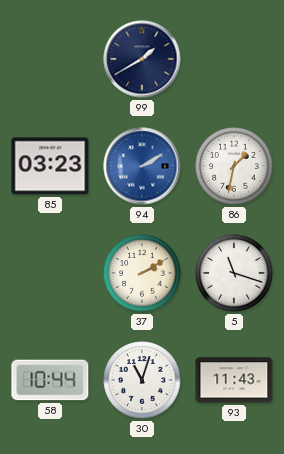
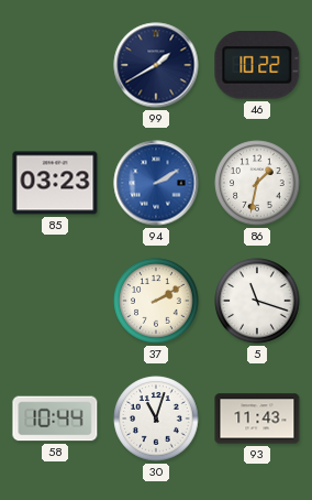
46: none -> 10:22 (257, 65)
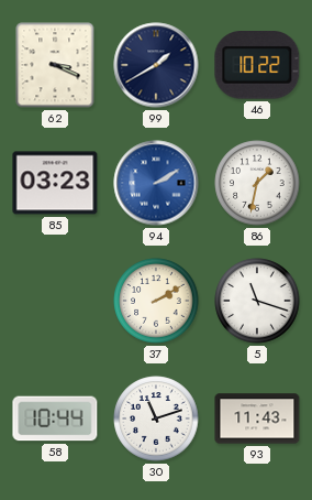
62: none -> 3:19 (55, 65)
30: 11:03 -> 11:12 (156, 419)
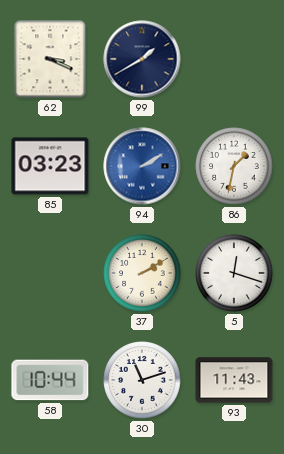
46: 10:22 -> none (257, 65)
5: 11:18 -> 12:18 (234, 273)
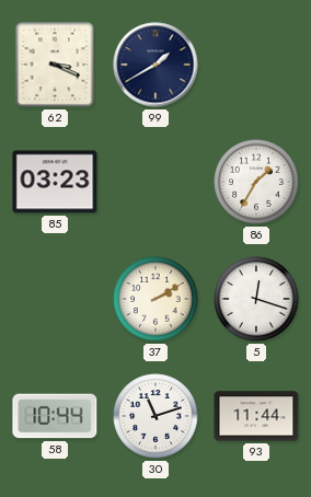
94: 2:10 -> none (142, 166)
86: 1:32 -> 1:35 (256, 182)
93: 11:43 -> 11:44 (256, 416)
